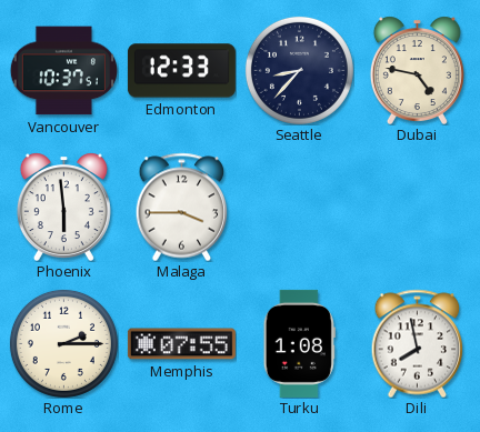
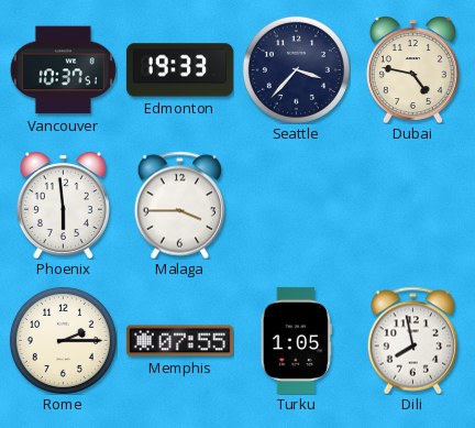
Edmonton: 12:33 -> 19:33 (179, 70)
Seattle: 8:37 -> 3:37 (296, 69)
Turku: 1:08 -> 1:05 (296, 340)
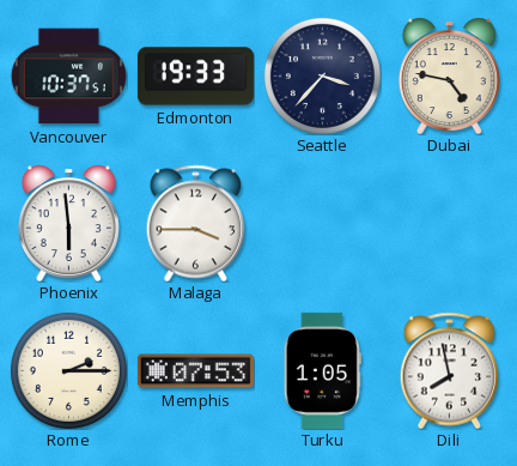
Memphis: 07:55 -> 07:53 (195, 371)
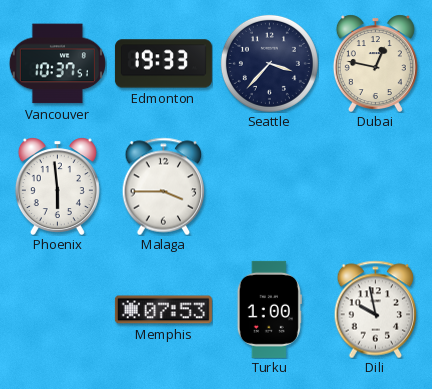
Dubai: 4:47 -> 12:47 (375, 63)
Rome: 2:15 -> none (68, 370)
Turku: 1:05 -> 1:00 (269, 309)
Dili: 7:58 -> 9:58 (376, 309)
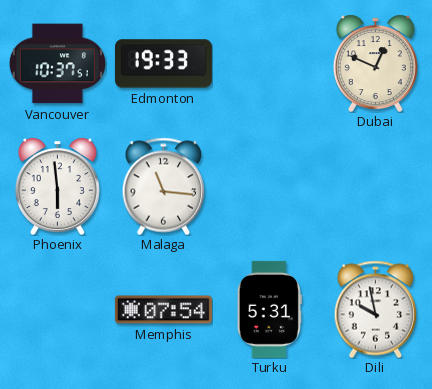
Seattle: 3:37 -> none (269, 63)
Dubai: 12:47 -> 12:49 (375, 63)
Malaga: 3:45 -> 11:16 (164, 186)
Memphis: 07:53 -> 07:54 (163, 310)
Turku: 1:00 -> 5:31 (269, 309)
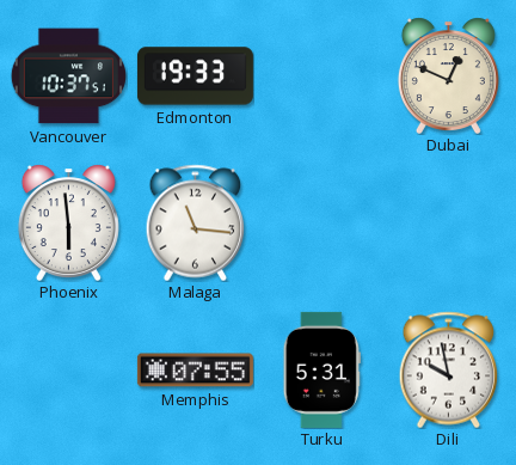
Memphis: 07:54 -> 07:55 (195, 371)
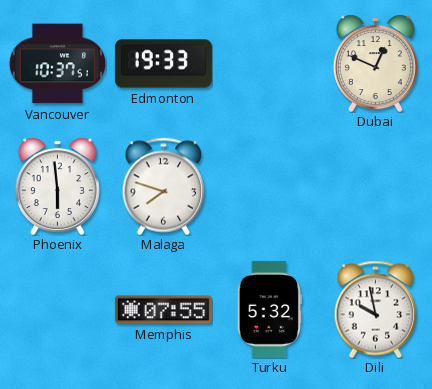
Malaga: 11:16 -> 7:48 (164, 186)
Turku: 5:31 -> 5:32 (269, 309)
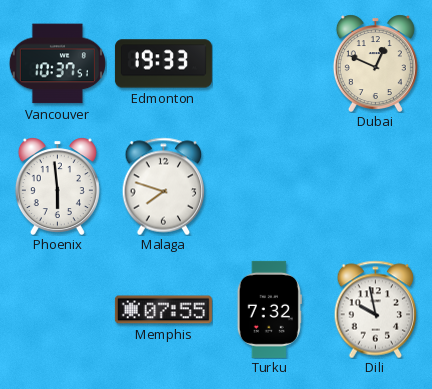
Turku: 5:32 -> 7:32 (269, 309)
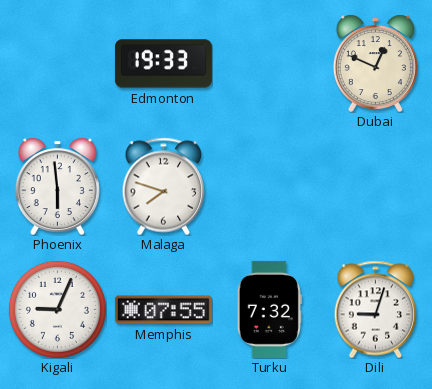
Vancouver: 10:37 -> none (57, 64)
Kigali: none -> 9:04 (57, 309)
Dili: 9:58 -> 9:03 (376, 309)
